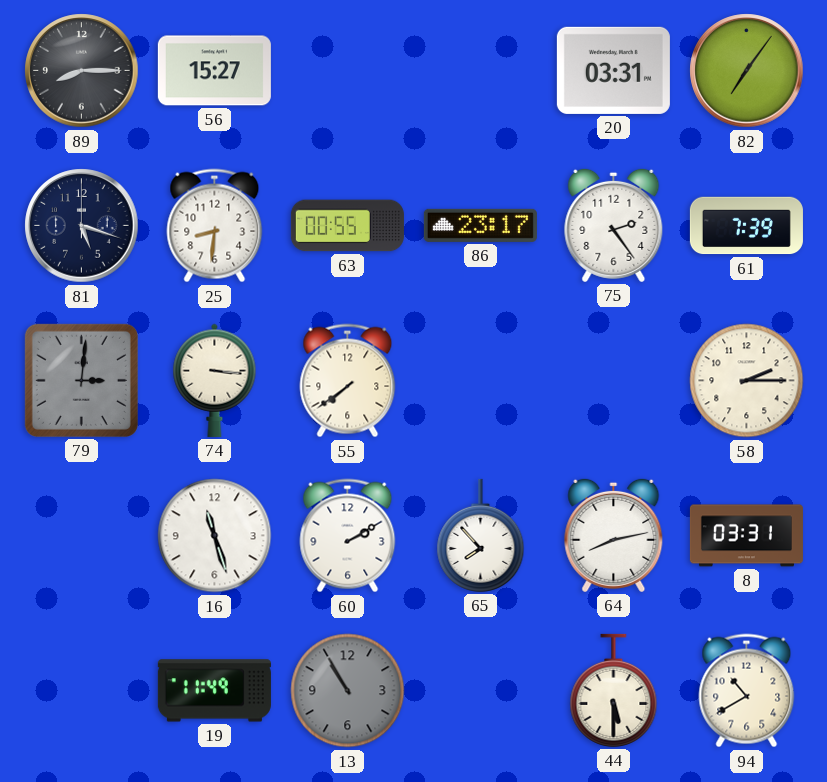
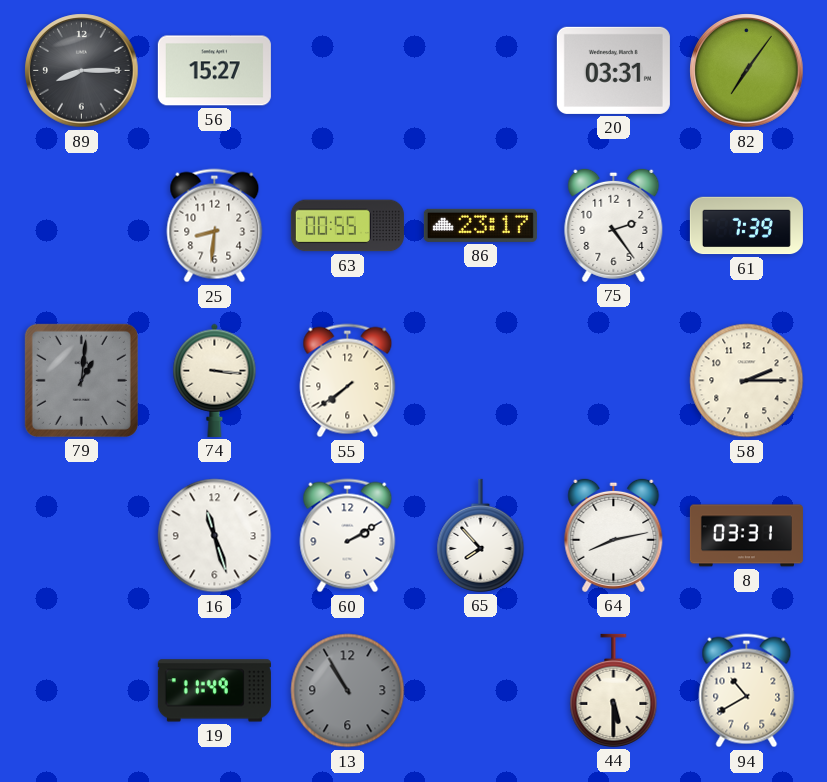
81: 5:18 -> none (82, 226)
79: 3:01 -> 1:01 (81, 380)
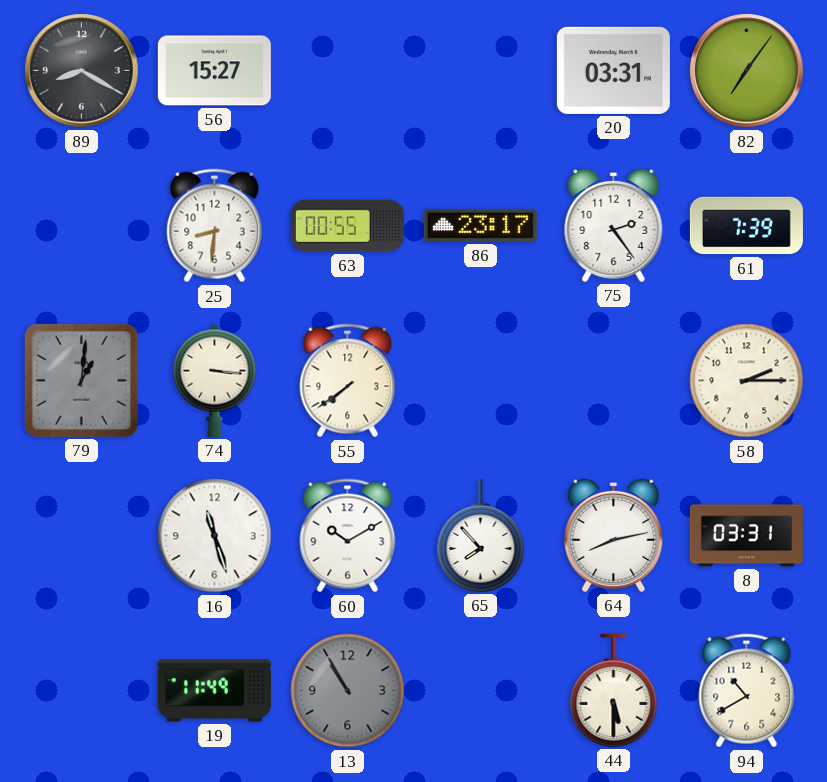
89: 8:15 -> 8:20 (82, 71)
60: 2:10 -> 10:10 (348, 536)
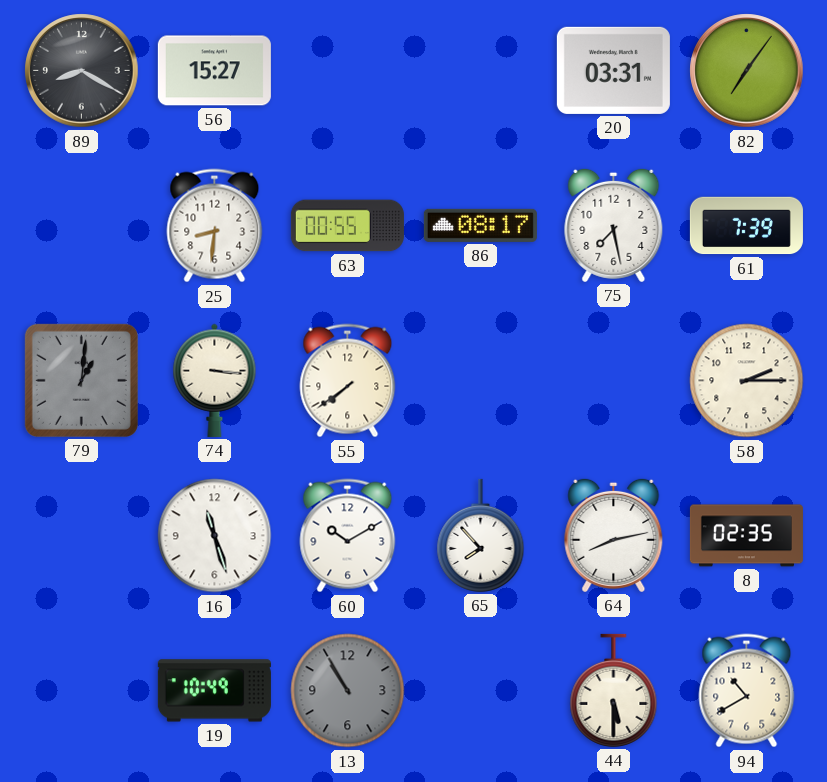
86: 23:17 -> 08:17 (480, 225)
75: 2:24 -> 7:28 (614, 225)
8: 03:31 -> 02:35 (746, 536)
19: 11:49 -> 10:49 (214, 691)
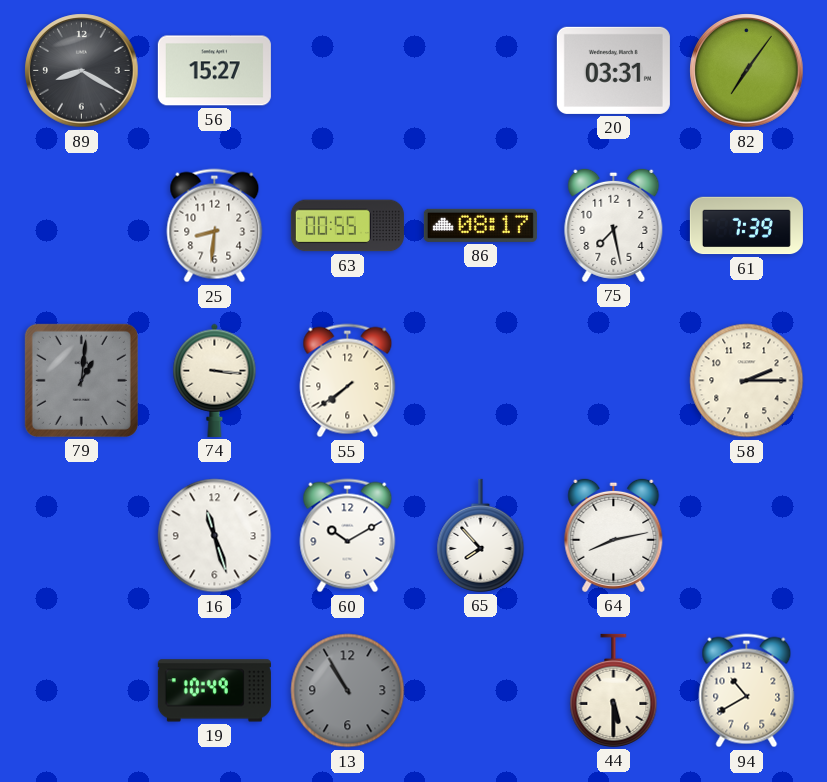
8: 02:35 -> none (746, 536)
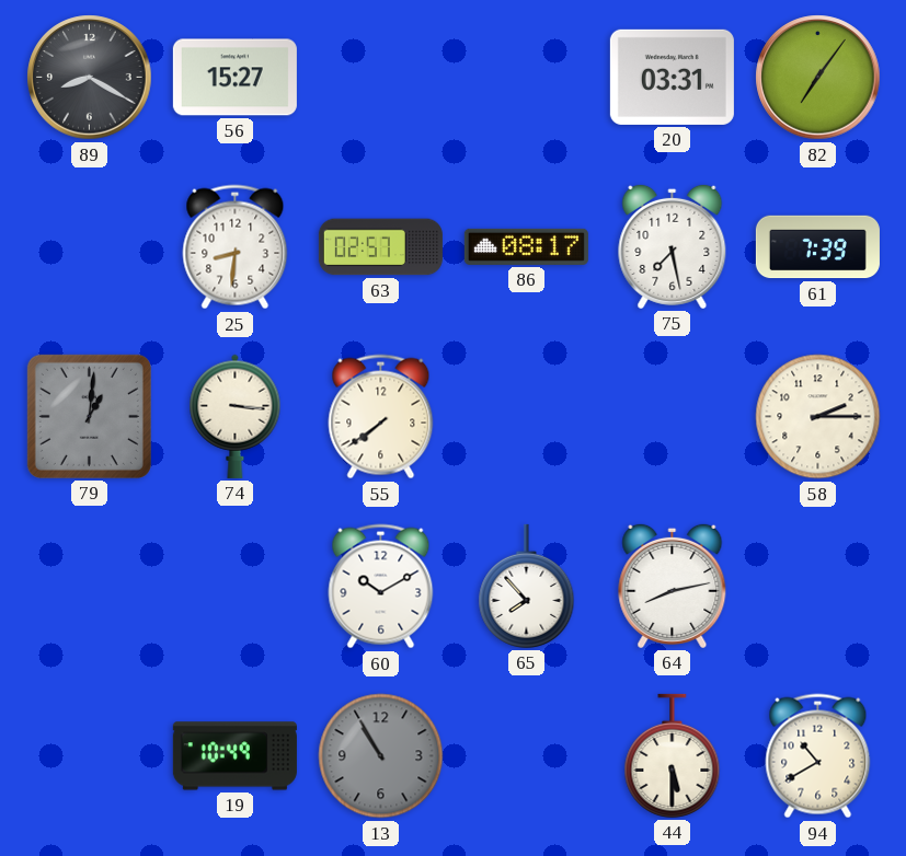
63: 00:55 -> 02:57 (380, 247)
16: 11:27 -> none (215, 536)
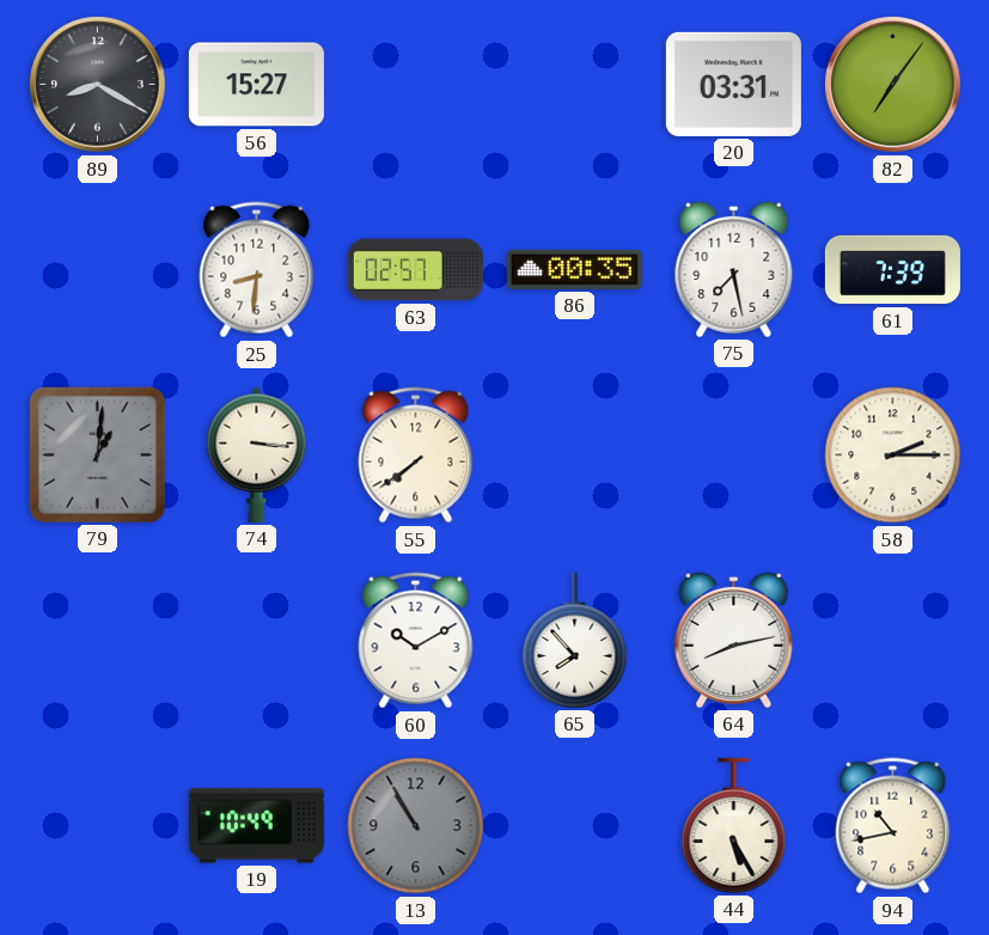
86: 08:17 -> 00:35 (574, 269)
44: 5:30 -> 5:25 (734, 825)
94: 10:40 -> 10:43 (893, 826)
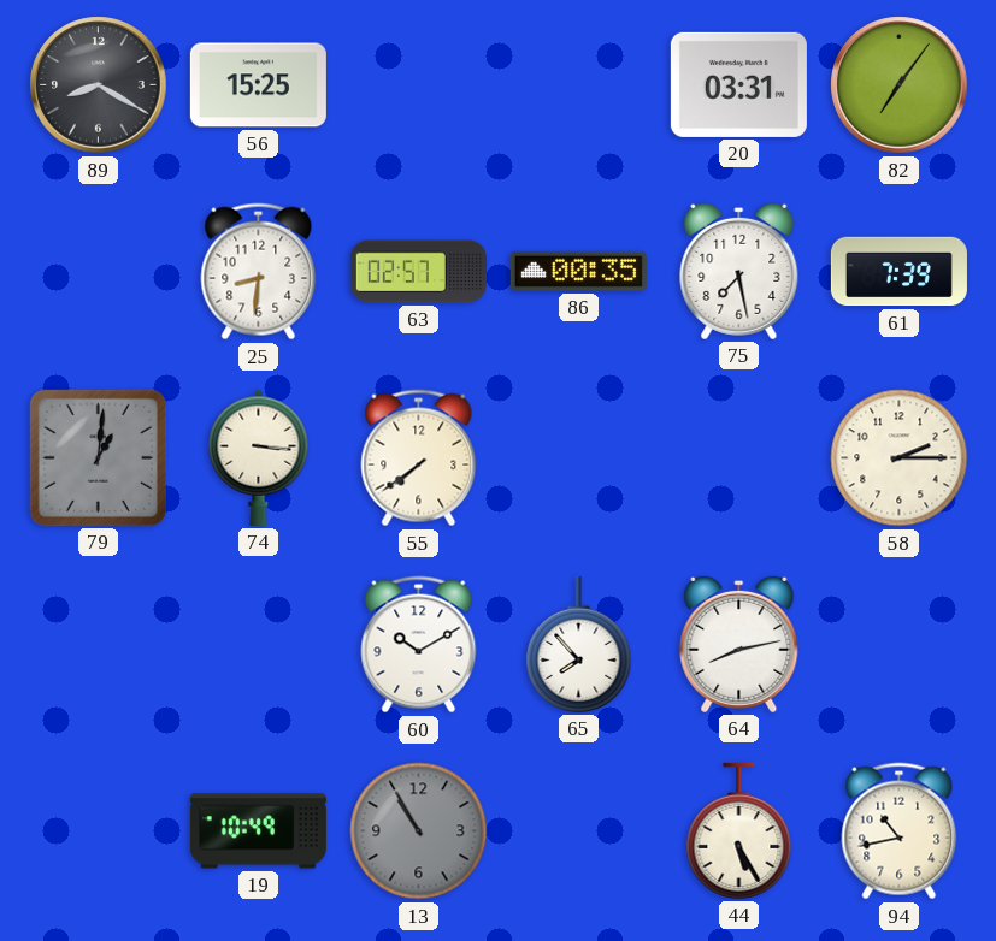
56: 15:27 -> 15:25 (258, 85)
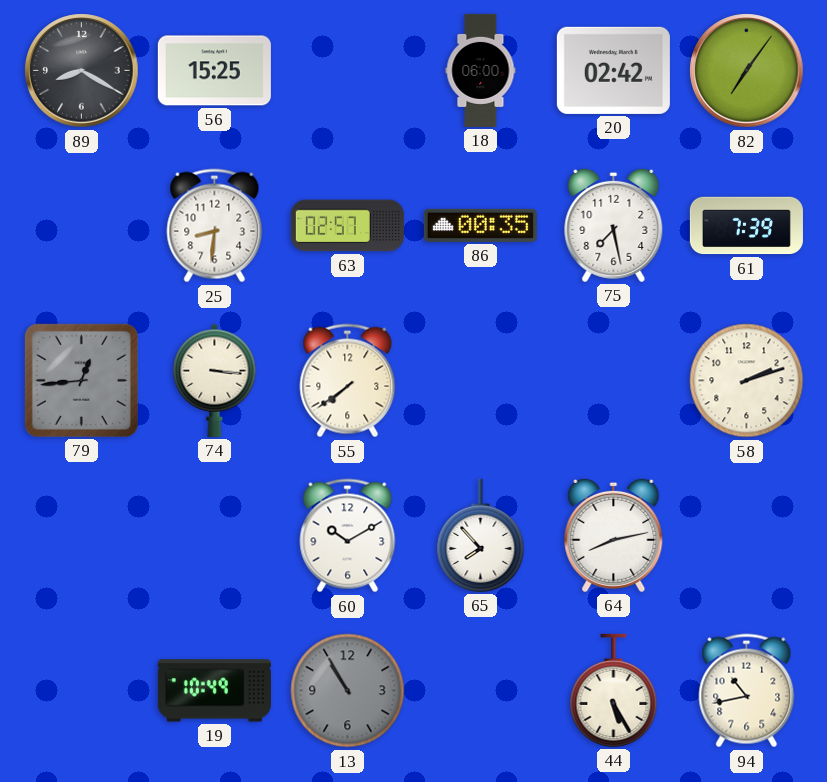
18: none -> 06:00 (481, 70)
20: 03:31 -> 02:42 (613, 70)
79: 1:01 -> 12:44 (81, 380)
58: 2:15 -> 2:12 (747, 381)
